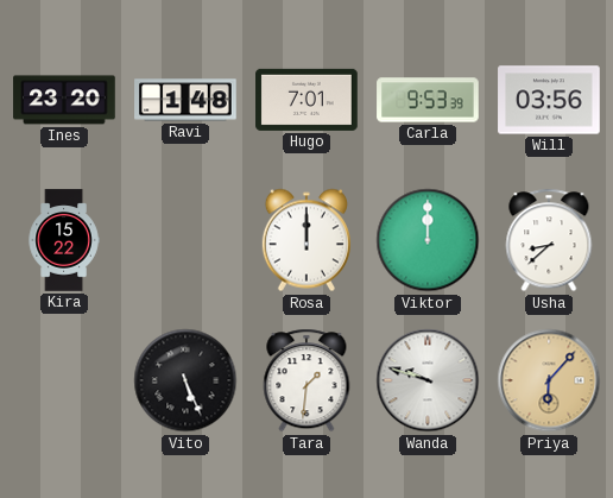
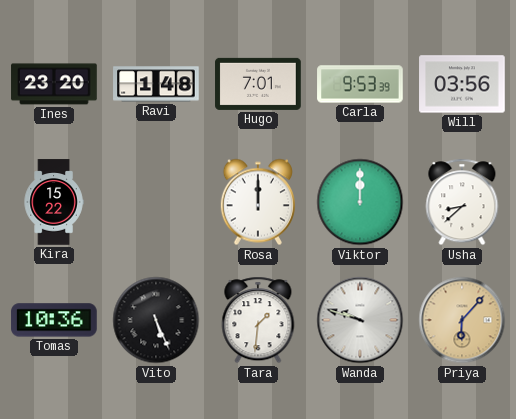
Tomas: none -> 10:36 (54, 320)
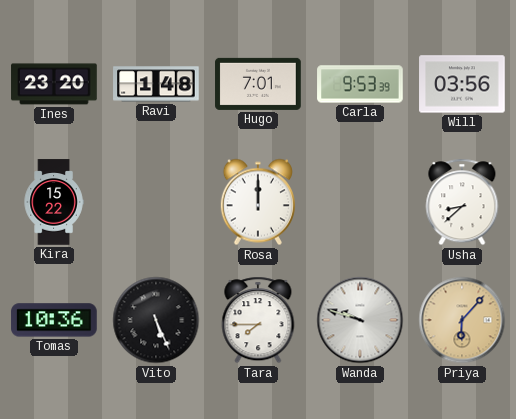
Viktor: 12:00 -> none (360, 202)
Tara: 1:31 -> 7:45 (258, 320)
